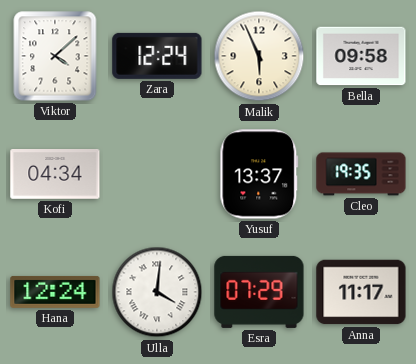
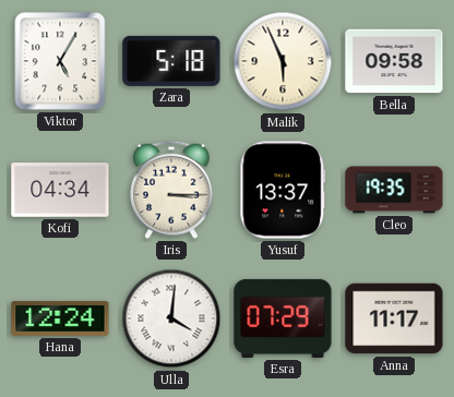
Viktor: 4:08 -> 5:05 (60, 61)
Zara: 12:24 -> 5:18 (171, 61)
Iris: none -> 3:15 (172, 190)
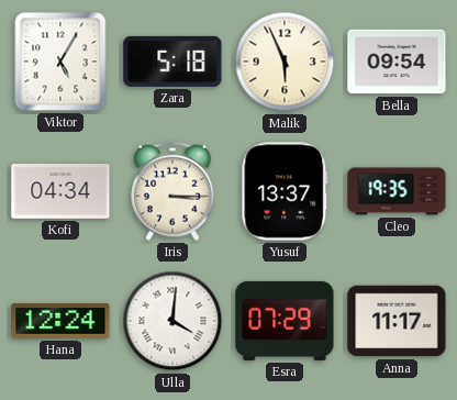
Bella: 09:58 -> 09:54 (397, 62)
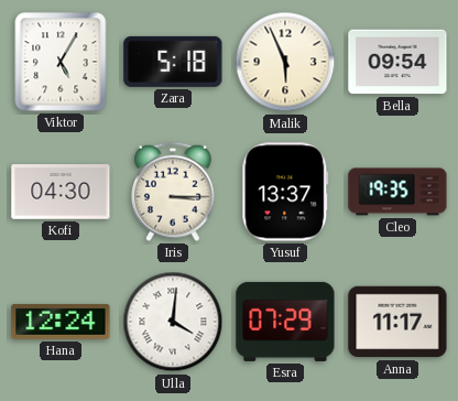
Kofi: 04:34 -> 04:30 (61, 193)
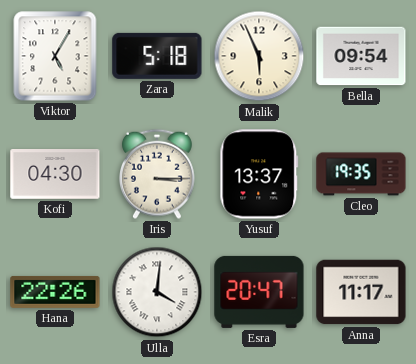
Hana: 12:24 -> 22:26 (55, 292)
Esra: 07:29 -> 20:47 (259, 292)
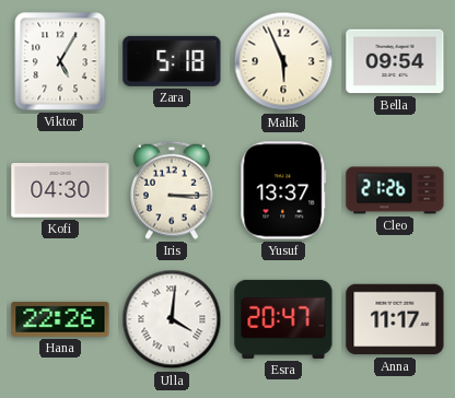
Cleo: 19:35 -> 21:26 (395, 190)
